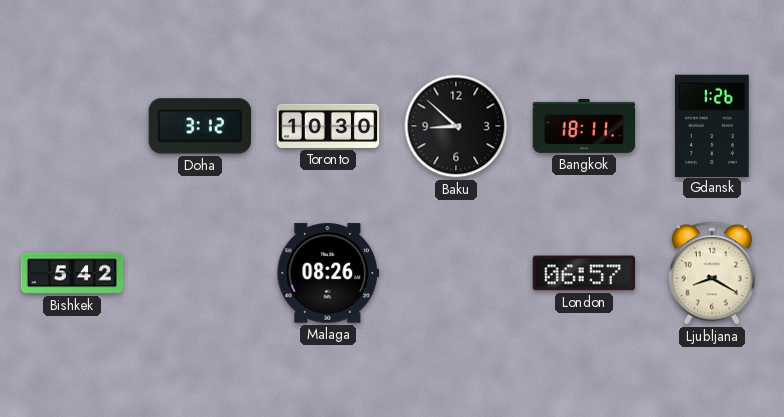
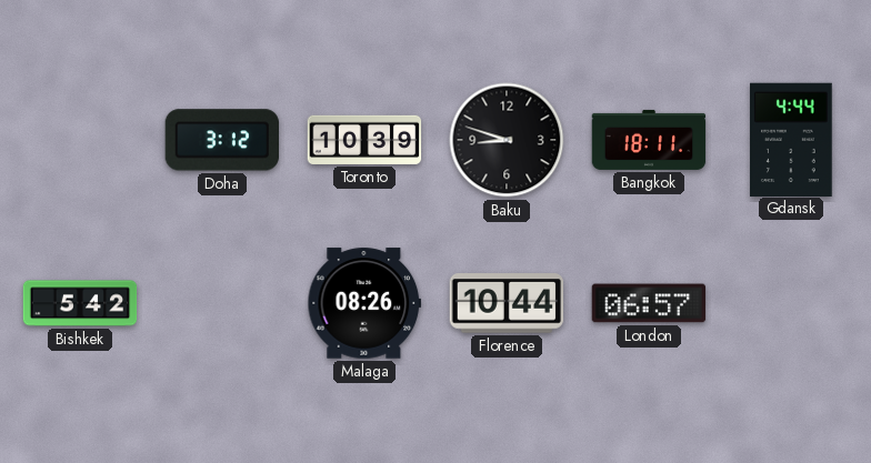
Toronto: 10:30 -> 10:39 (364, 140)
Baku: 8:52 -> 8:48 (507, 140)
Gdansk: 1:26 -> 4:44 (792, 139)
Florence: none -> 10:44 (507, 303)
Ljubljana: 8:20 -> none (712, 273)
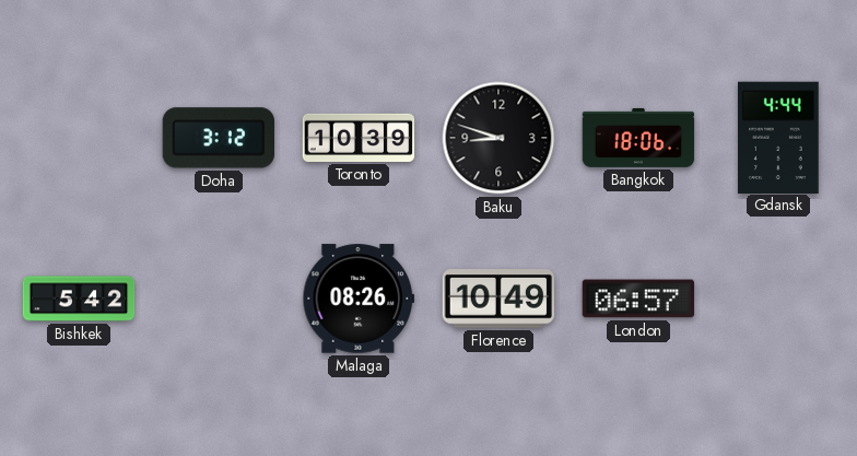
Bangkok: 18:11 -> 18:06 (638, 138)
Florence: 10:44 -> 10:49 (498, 299)
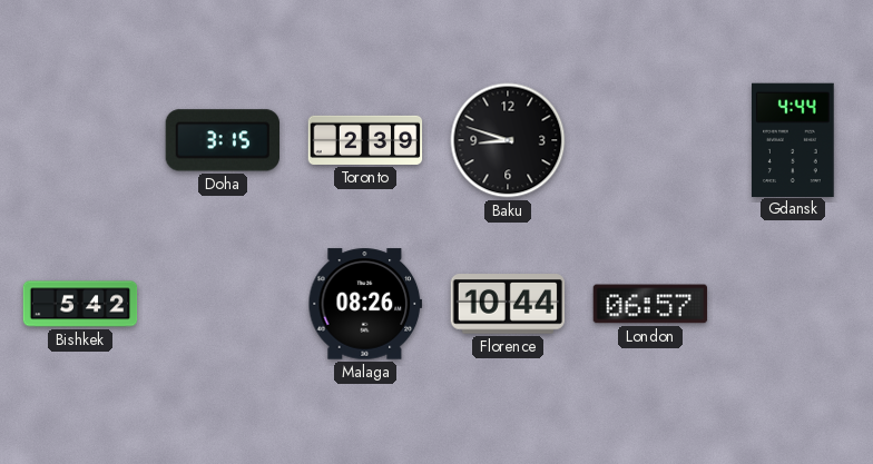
Doha: 3:12 -> 3:15 (222, 140)
Toronto: 10:39 -> 2:39 (365, 140)
Bangkok: 18:06 -> none (638, 138)
Florence: 10:49 -> 10:44 (508, 304)
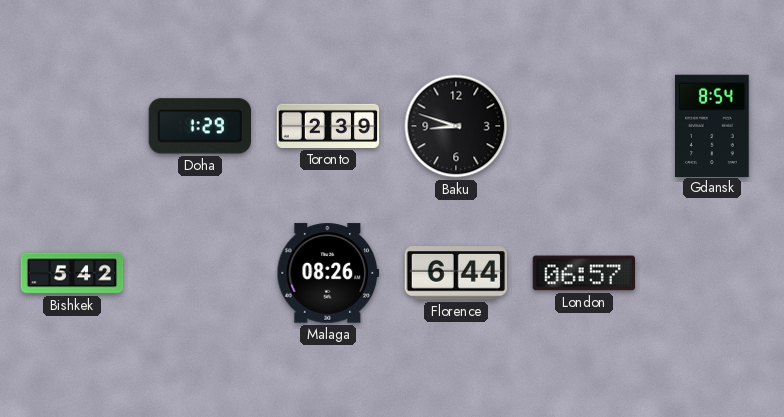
Doha: 3:15 -> 1:29 (199, 126)
Gdansk: 4:44 -> 8:54 (713, 125)
Florence: 10:44 -> 6:44 (456, 273)
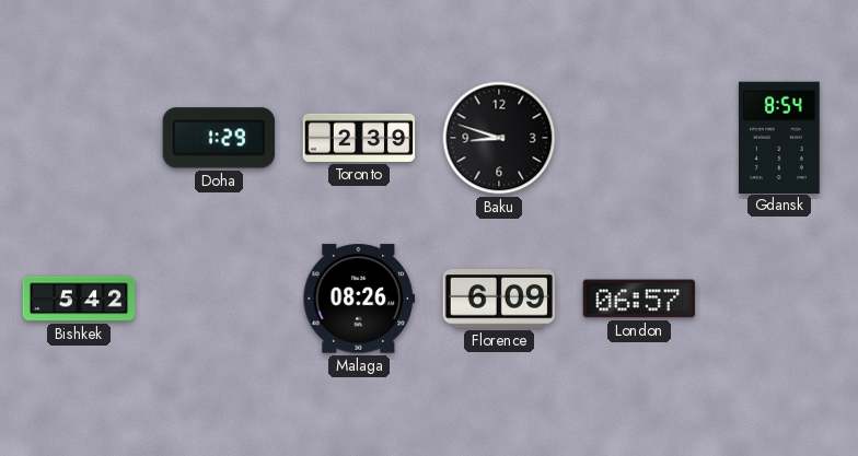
Florence: 6:44 -> 6:09 (499, 299)
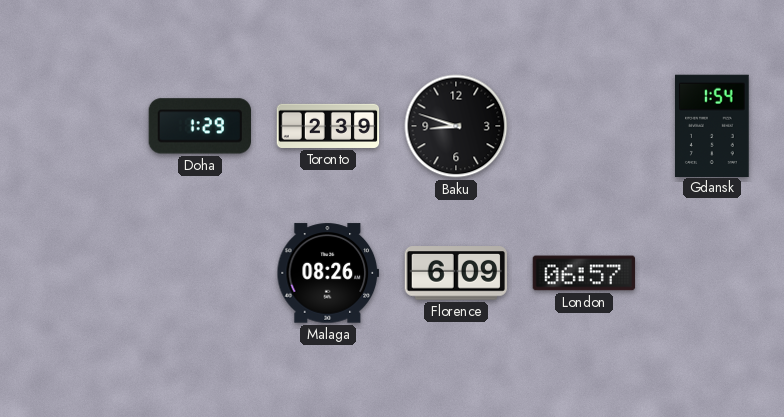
Gdansk: 8:54 -> 1:54 (713, 125)
Bishkek: 5:42 -> none (79, 299)
